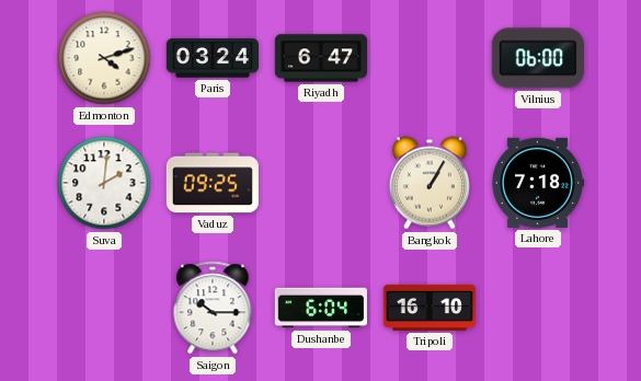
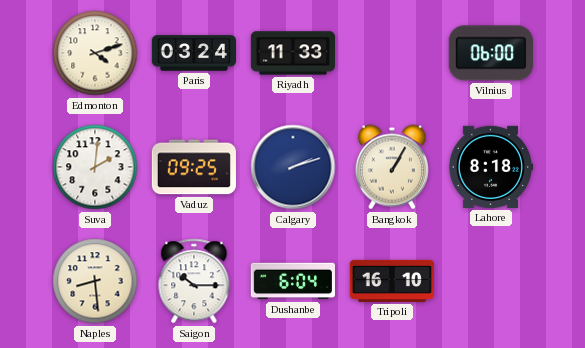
Riyadh: 6:47 -> 11:33 (292, 53)
Calgary: none -> 2:12 (293, 167)
Lahore: 7:18 -> 8:18 (490, 167)
Naples: none -> 8:29 (95, 281)
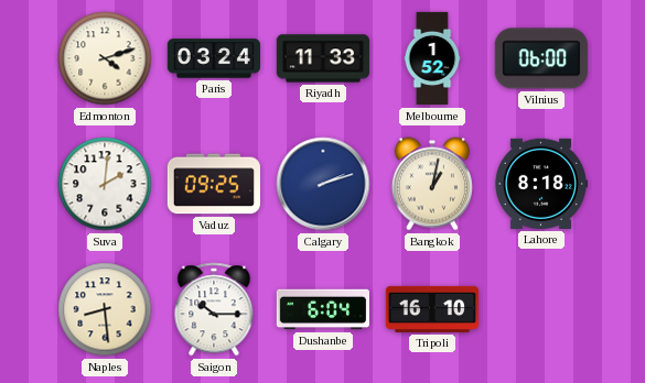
Melbourne: none -> 1:52 (432, 58)
Bangkok: 1:05 -> 1:02 (432, 184)
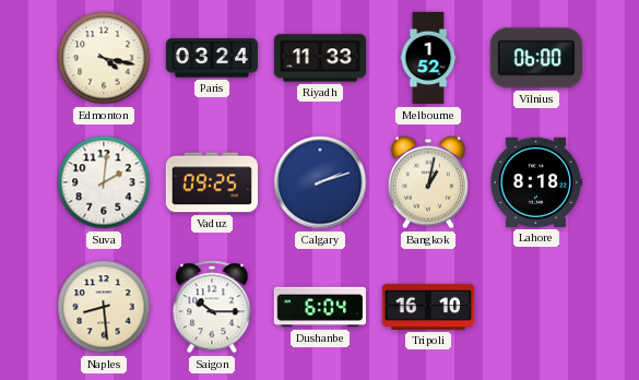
Edmonton: 4:12 -> 4:17 (104, 58)
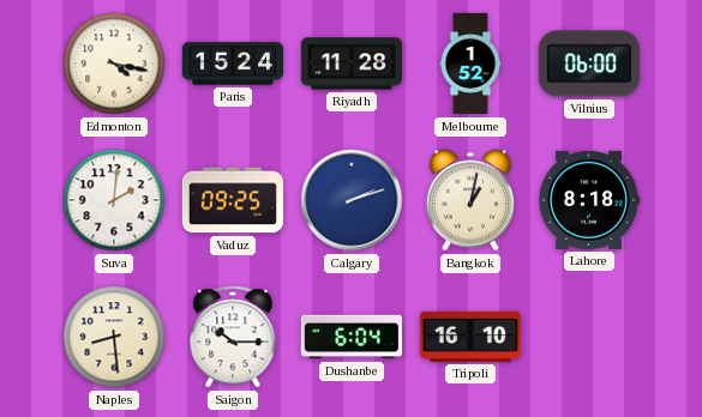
Paris: 03:24 -> 15:24 (232, 64)
Riyadh: 11:33 -> 11:28 (350, 64)
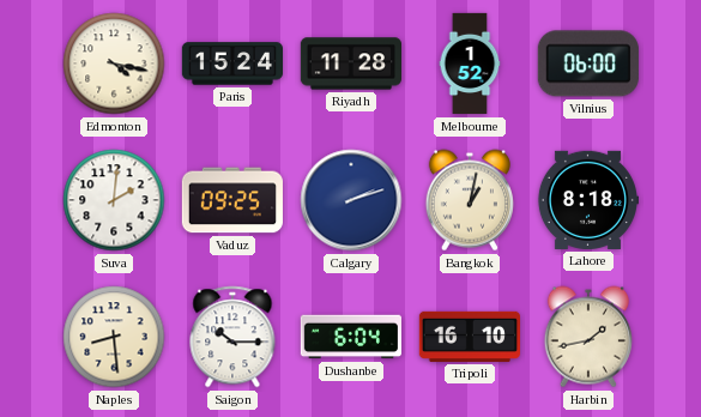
Harbin: none -> 1:43 (588, 337)
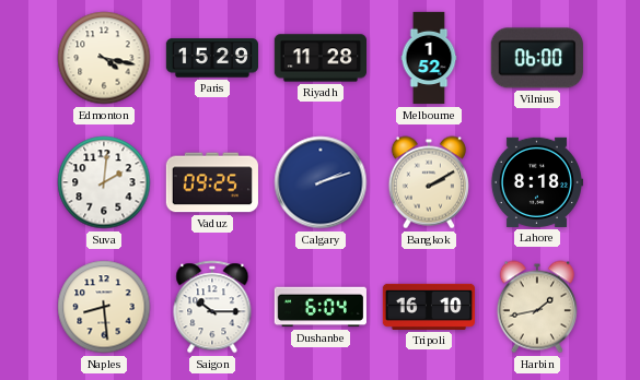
Paris: 15:24 -> 15:29 (211, 58)
Bangkok: 1:02 -> 2:10 (429, 182)
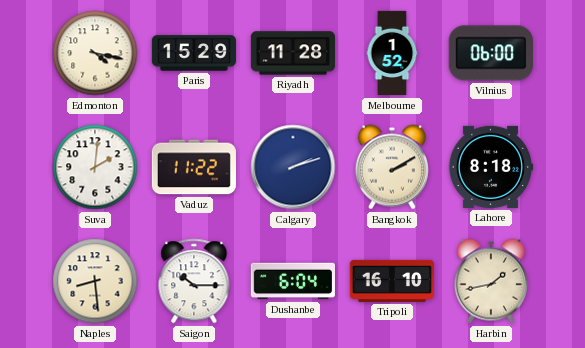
Vaduz: 09:25 -> 11:22 (193, 167)
